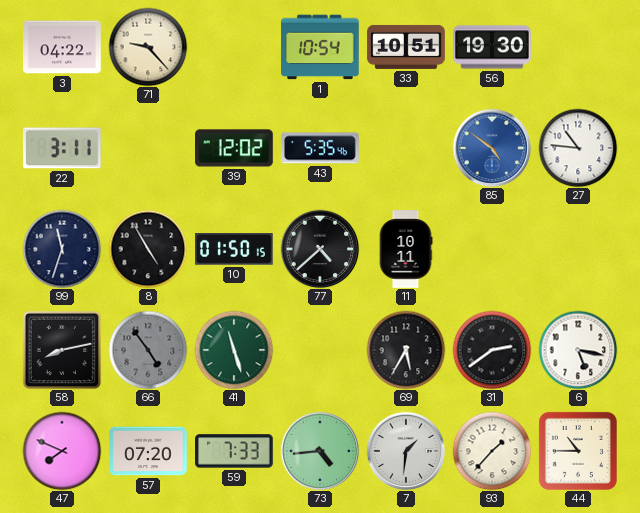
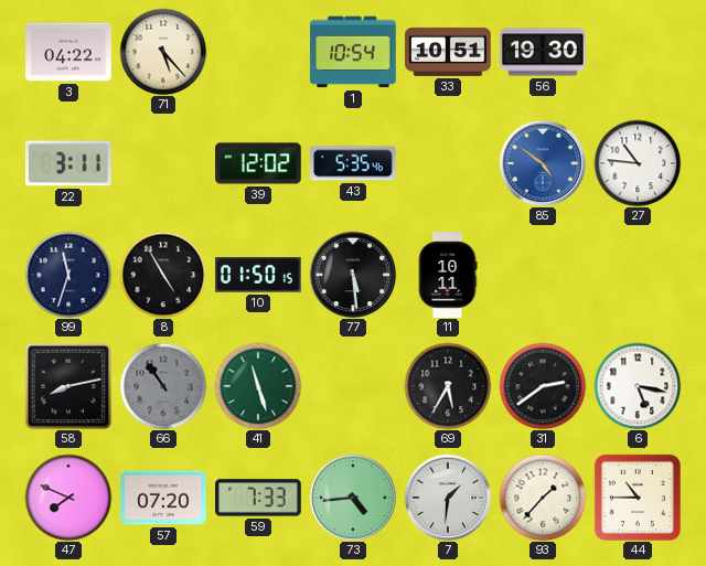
71: 9:23 -> 5:23 (163, 52)
77: 4:38 -> 5:29 (353, 275)
66: 4:54 -> 10:54 (163, 386)
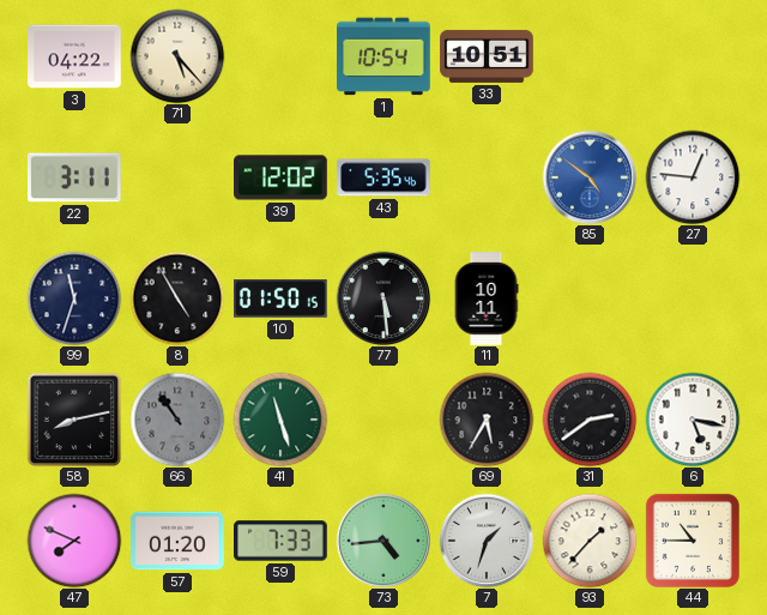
56: 19:30 -> none (543, 52)
27: 10:46 -> 12:46 (693, 177)
57: 07:20 -> 01:20 (177, 541)
7: 1:31 -> 1:33 (487, 541)
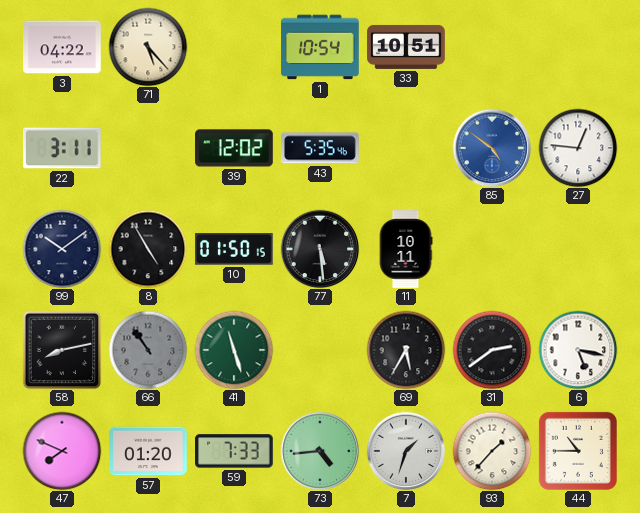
99: 11:33 -> 10:09 (62, 249)
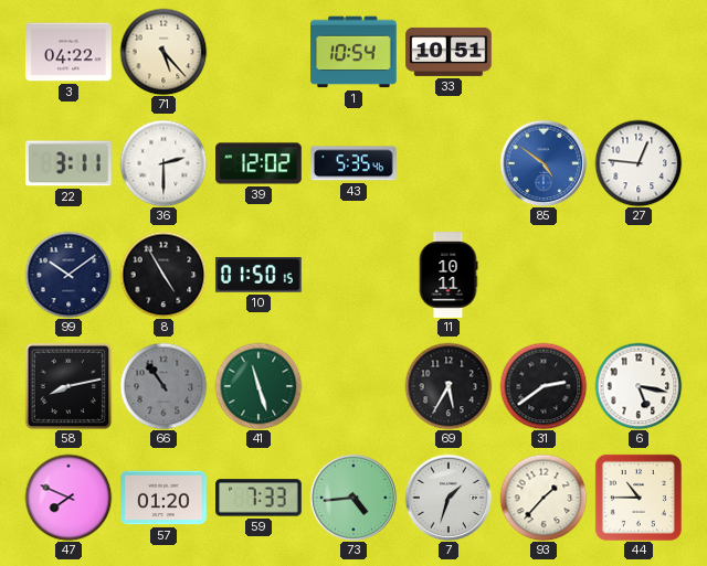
36: none -> 2:30 (163, 163)
77: 5:29 -> none (320, 249)
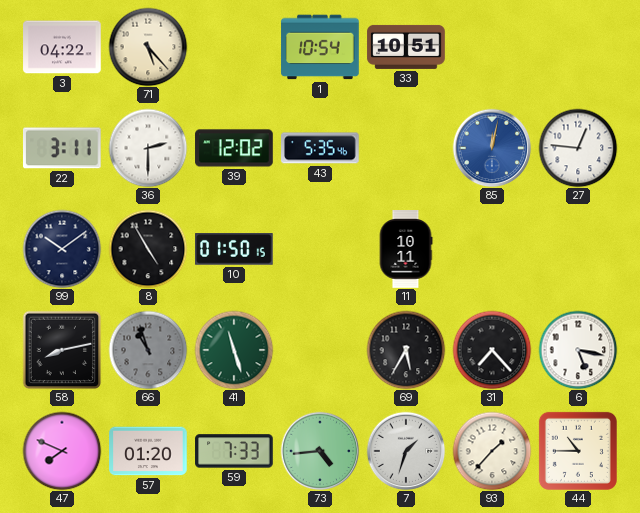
85: 4:51 -> 12:02 (492, 148)
66: 10:54 -> 10:57 (148, 350)
31: 2:39 -> 7:23 (492, 350)
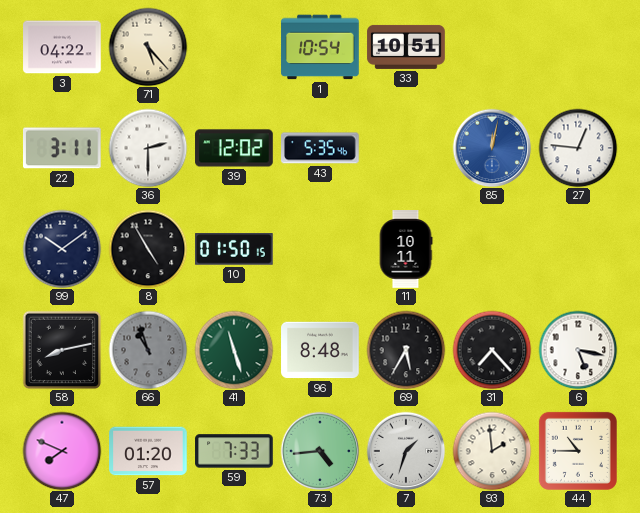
96: none -> 8:48 (320, 350)
93: 1:37 -> 1:59 (492, 451)
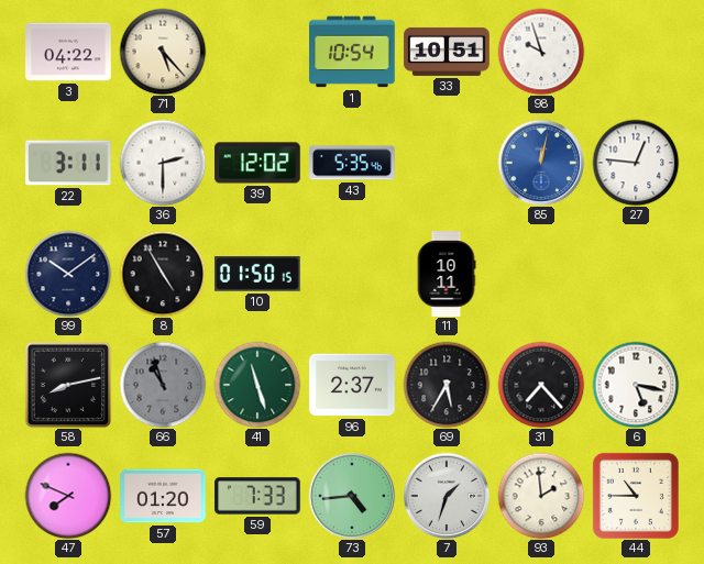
98: none -> 9:57 (541, 52)
96: 8:48 -> 2:37 (352, 385)
